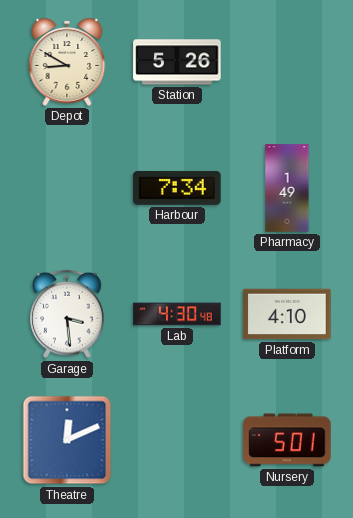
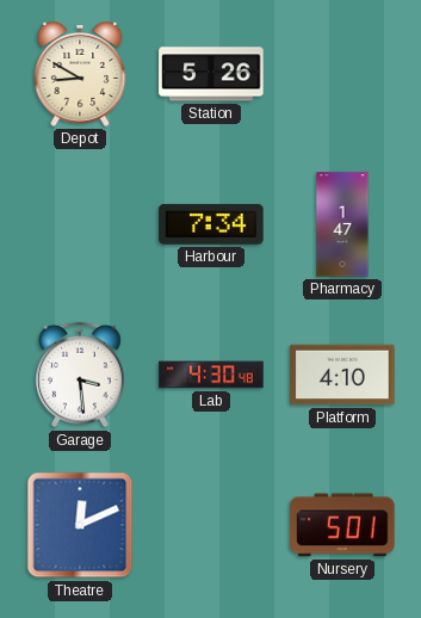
Pharmacy: 1:49 -> 1:47 (342, 224)
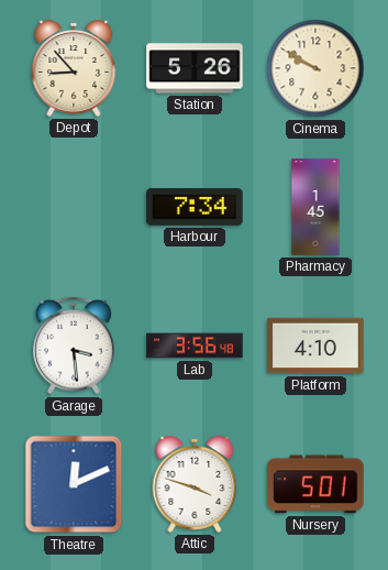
Depot: 8:50 -> 8:53 (74, 69)
Cinema: none -> 9:50 (315, 68)
Pharmacy: 1:47 -> 1:45 (315, 207)
Lab: 4:30 -> 3:56 (195, 346)
Attic: none -> 3:48 (195, 485)
